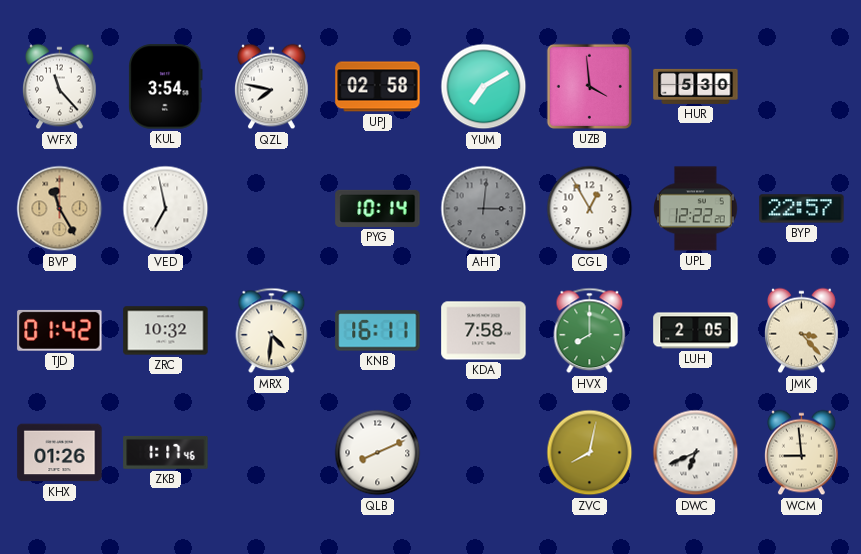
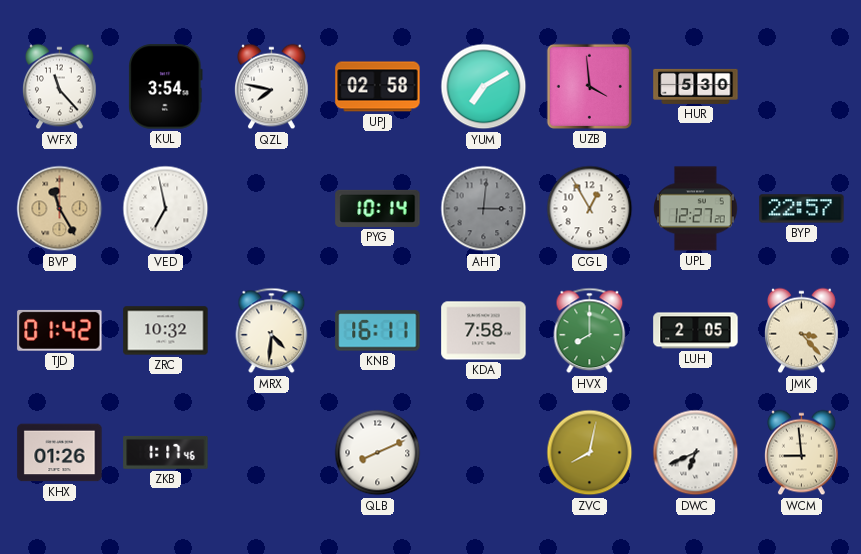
UPL: 12:22 -> 12:27 (696, 209)
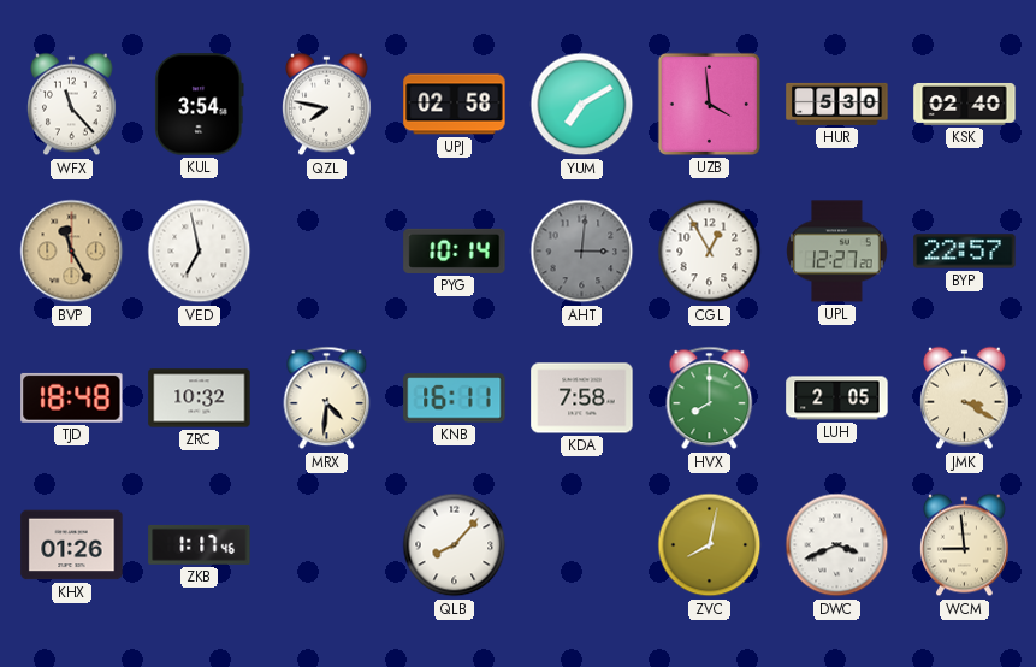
KSK: none -> 02:40 (965, 105)
TJD: 01:42 -> 18:48 (72, 397)
JMK: 3:23 -> 3:20 (965, 399)
QLB: 8:11 -> 8:07 (455, 545)
DWC: 6:41 -> 3:41 (837, 545)
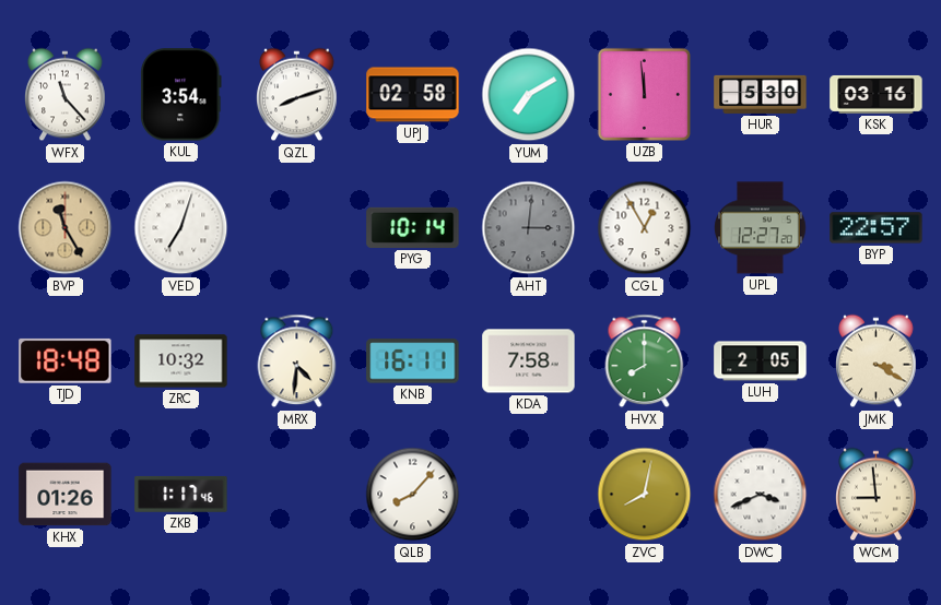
QZL: 7:47 -> 8:12 (297, 95)
UZB: 3:59 -> 11:59 (644, 94)
KSK: 02:40 -> 03:16 (877, 95)
VED: 6:58 -> 7:03 (181, 228)
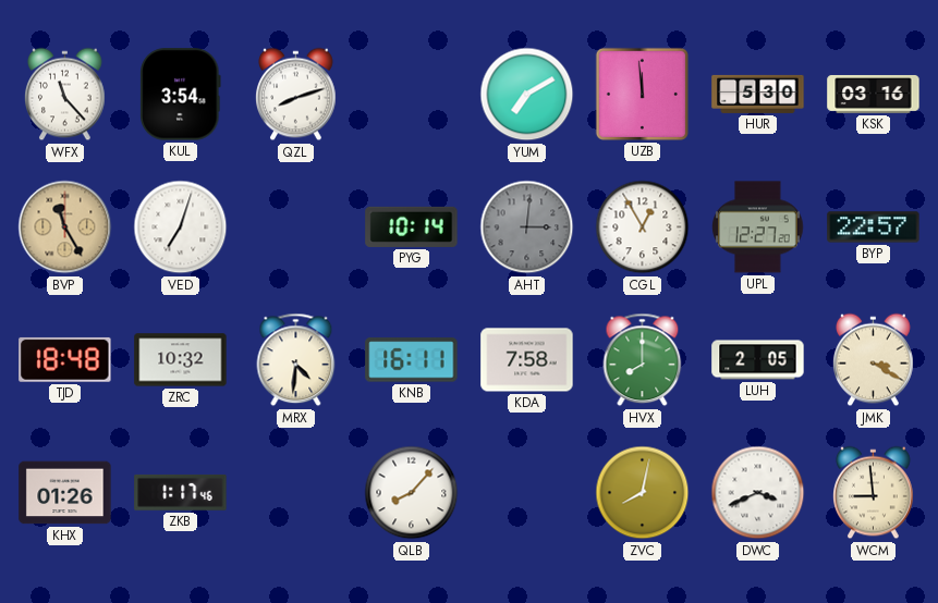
UPJ: 02:58 -> none (413, 95)
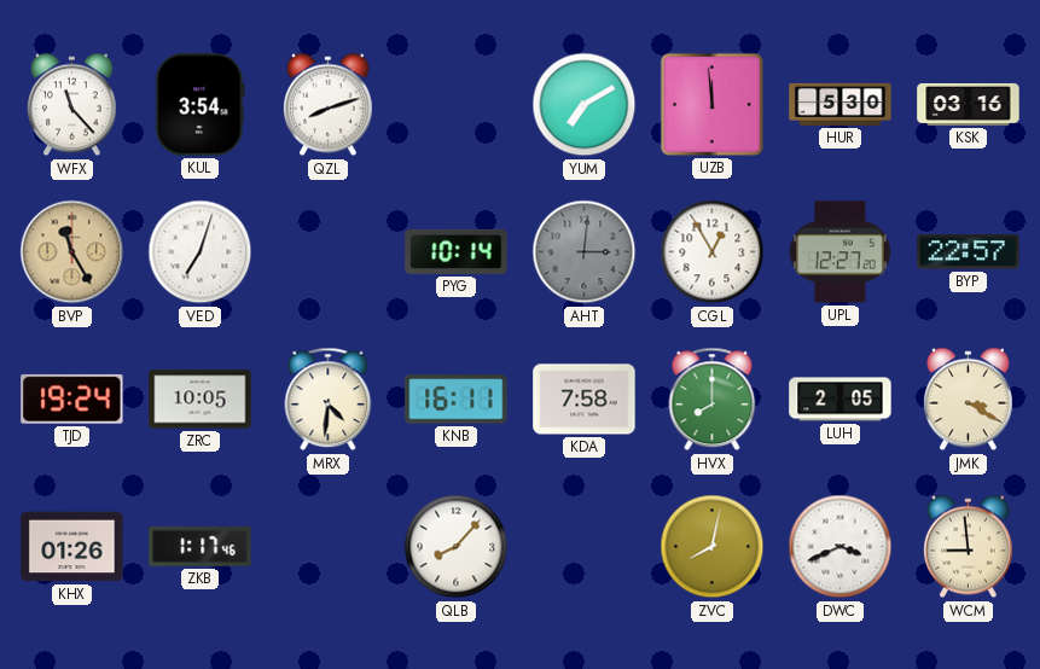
TJD: 18:48 -> 19:24 (72, 399)
ZRC: 10:32 -> 10:05 (201, 400)
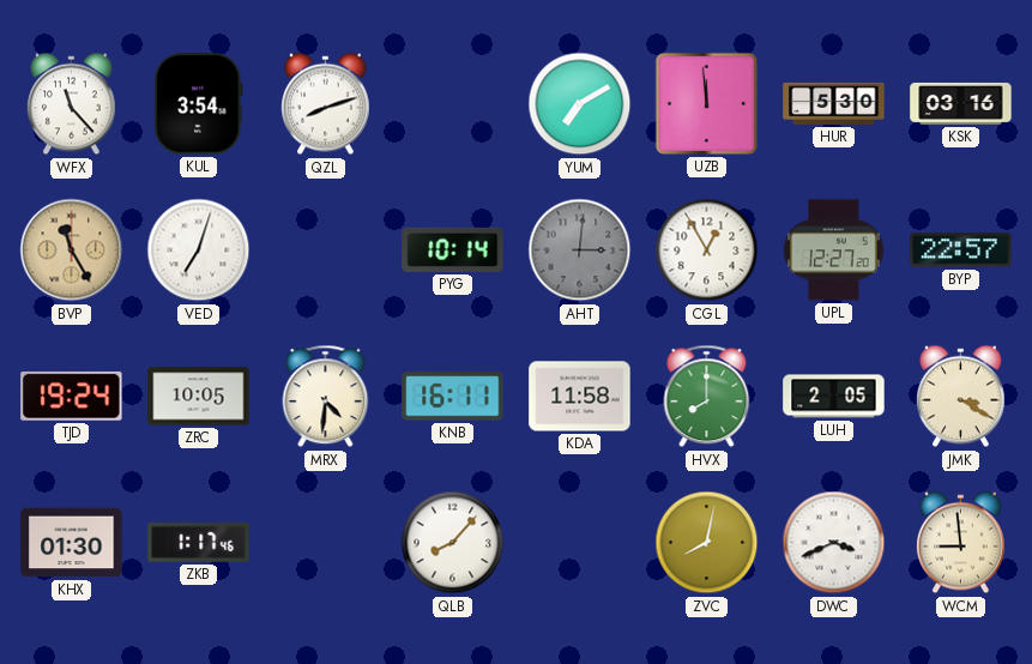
KDA: 7:58 -> 11:58 (580, 397)
KHX: 01:26 -> 01:30 (72, 543)
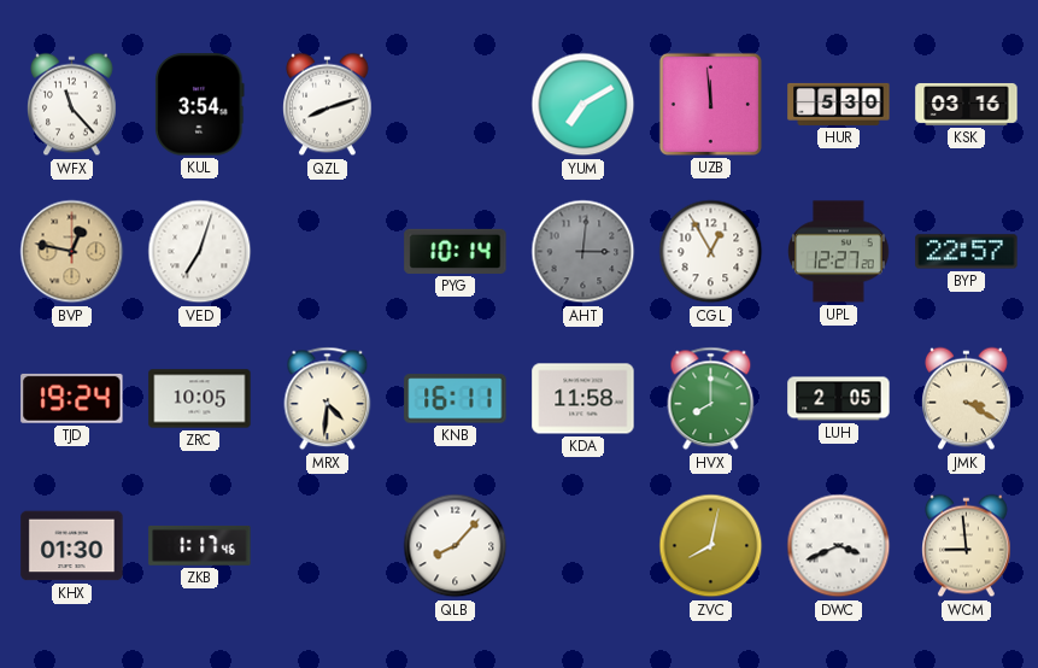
BVP: 11:25 -> 12:47 (72, 252)
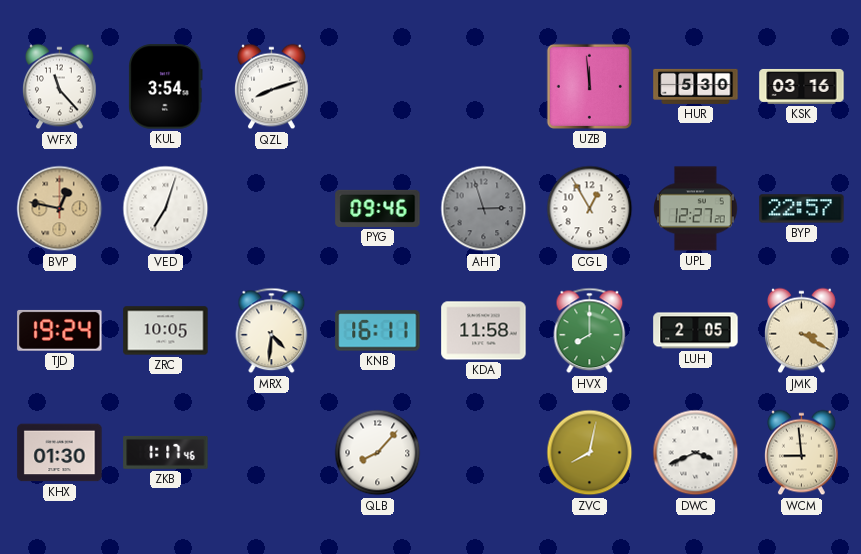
YUM: 7:10 -> none (583, 105)
PYG: 10:14 -> 09:46 (378, 208)
AHT: 3:01 -> 2:57 (484, 209)
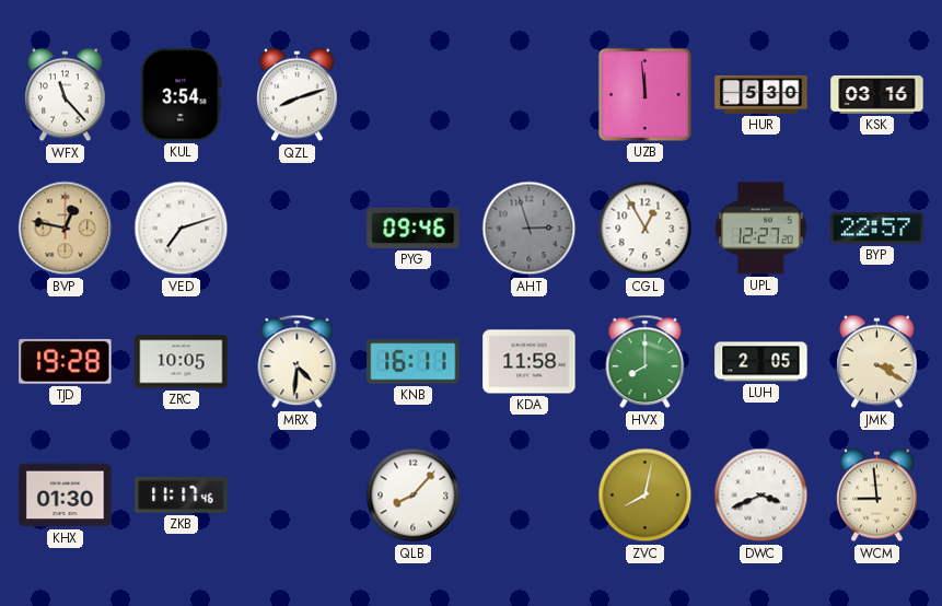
VED: 7:03 -> 7:12 (182, 229)
TJD: 19:24 -> 19:28 (66, 361)
ZKB: 1:17 -> 11:17 (182, 494)
